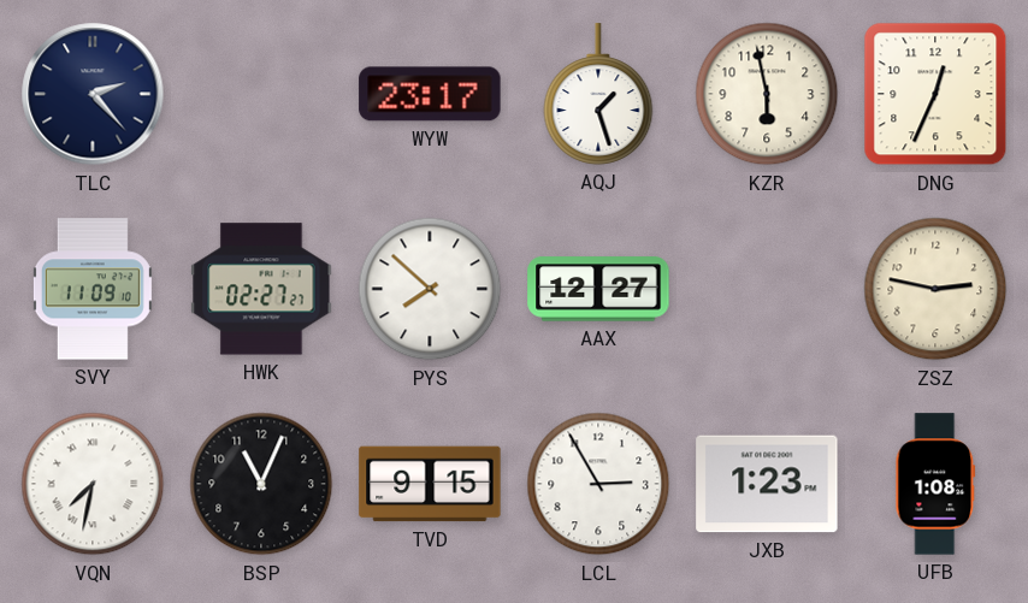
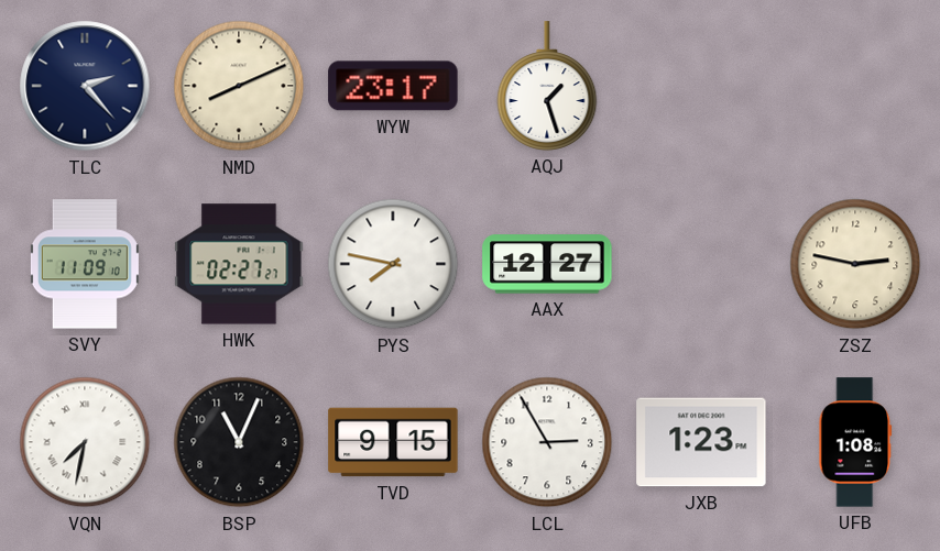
NMD: none -> 8:11 (239, 86)
KZR: 5:58 -> none (767, 94)
DNG: 12:34 -> none (935, 94)
PYS: 7:52 -> 7:47 (393, 264)
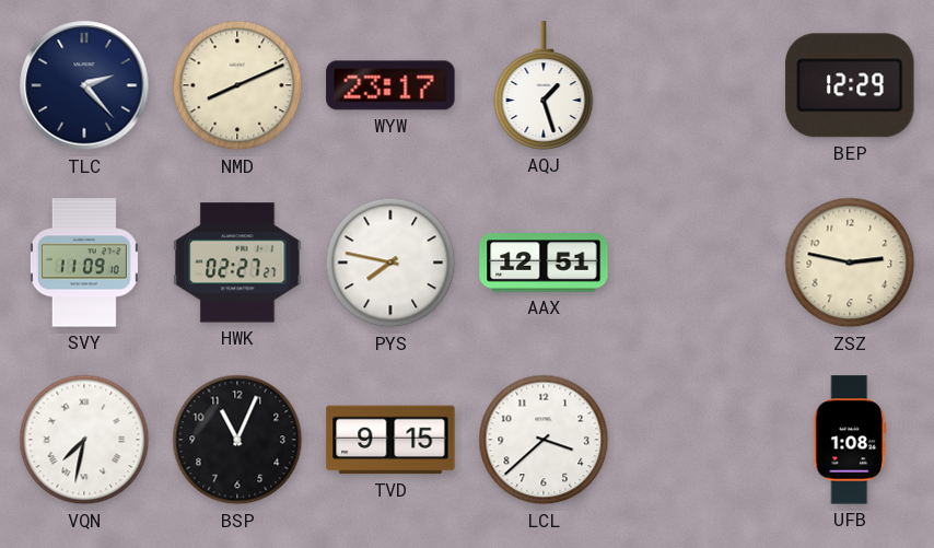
BEP: none -> 12:29 (850, 85)
AAX: 12:27 -> 12:51 (544, 263)
LCL: 2:55 -> 3:38 (544, 440)
JXB: 1:23 -> none (701, 442)
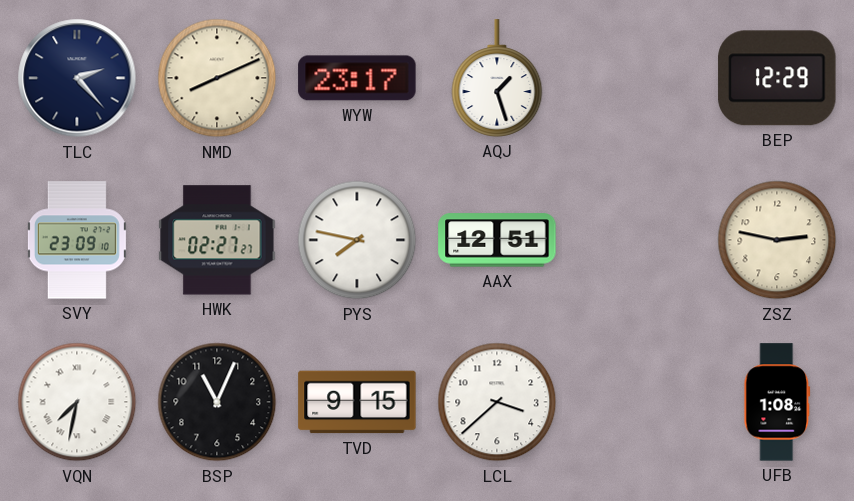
SVY: 11:09 -> 23:09 (77, 240)
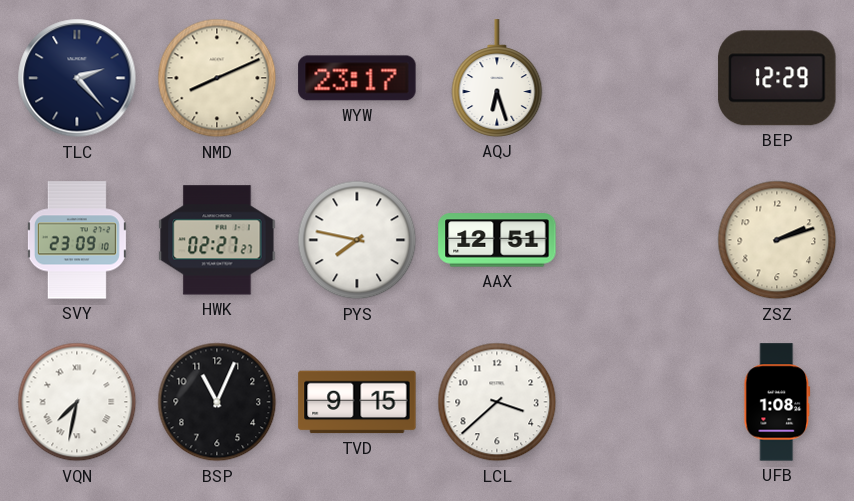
AQJ: 1:27 -> 6:27 (497, 78)
ZSZ: 2:47 -> 2:12 (777, 240)
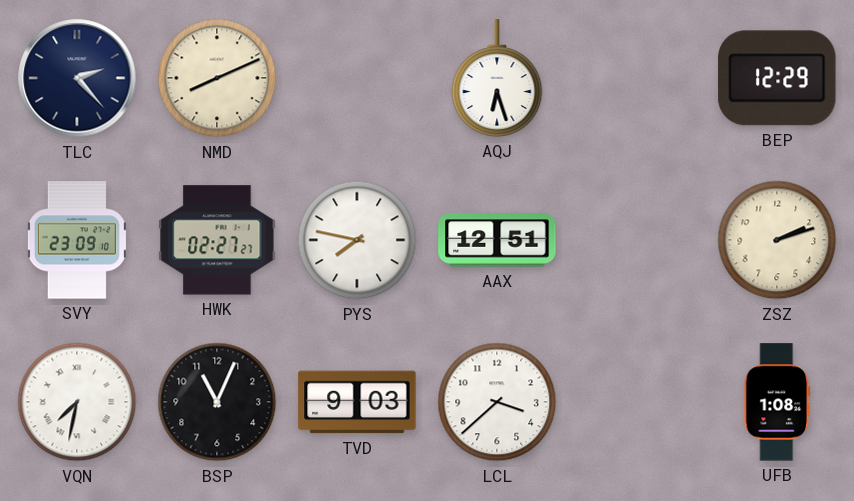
WYW: 23:17 -> none (357, 78)
TVD: 9:15 -> 9:03 (357, 402)
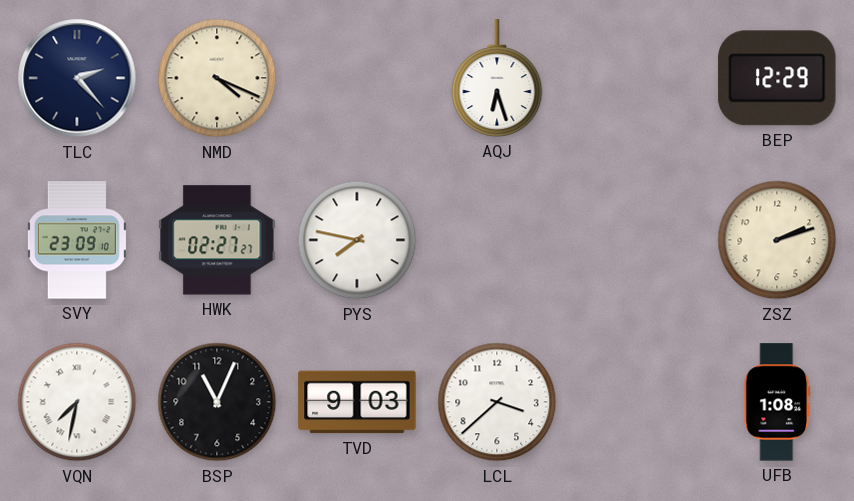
NMD: 8:11 -> 4:19 (217, 78)
AAX: 12:51 -> none (497, 240)
